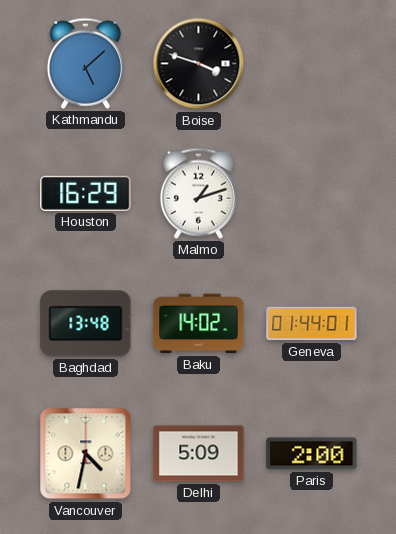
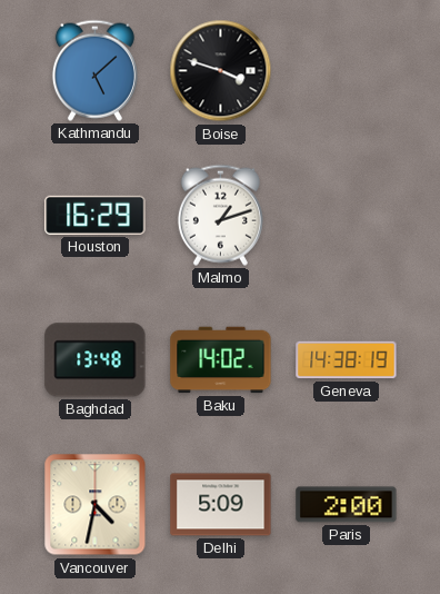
Geneva: 01:44 -> 14:38 (347, 360)
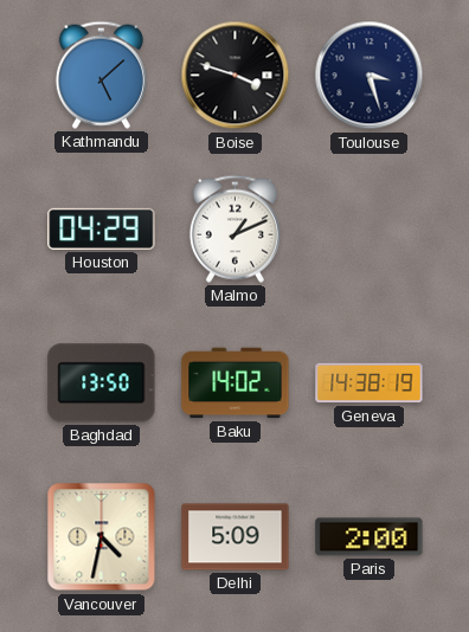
Toulouse: none -> 3:27 (370, 76)
Houston: 16:29 -> 04:29 (102, 228)
Malmo: 1:12 -> 1:11 (234, 228)
Baghdad: 13:48 -> 13:50 (102, 383)
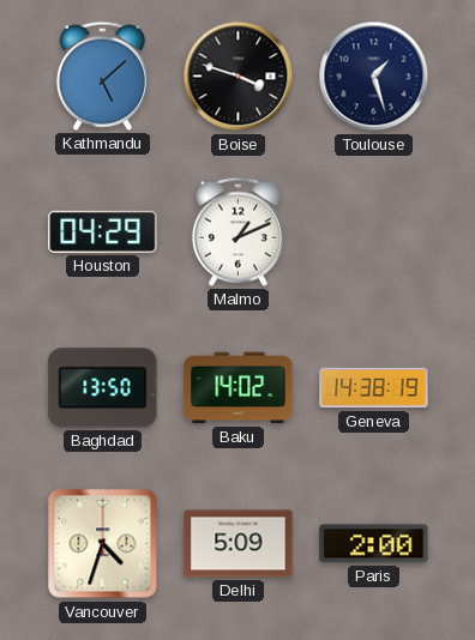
Toulouse: 3:27 -> 1:27 (374, 77)
Vancouver: 4:32 -> 4:33 (103, 544)
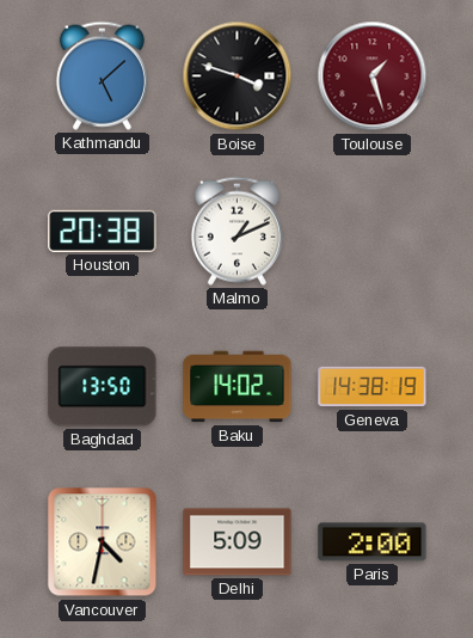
Toulouse dial: navy -> burgundy (373, 76)
Houston: 04:29 -> 20:38 (103, 231)
Vancouver: 4:33 -> 4:32 (103, 542)
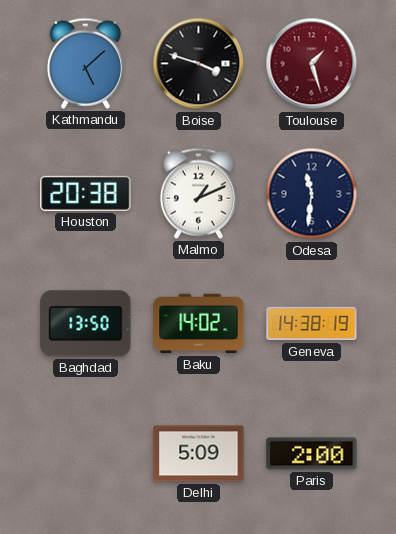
Odesa: none -> 11:31 (312, 194)
Vancouver: 4:32 -> none (103, 542)
